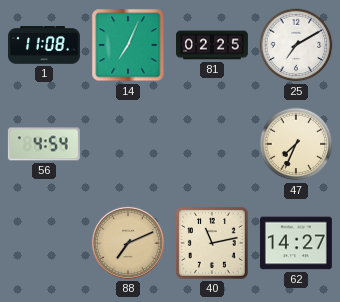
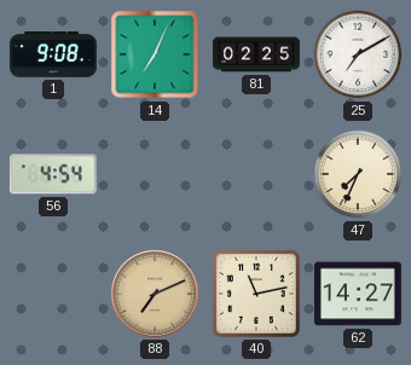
1: 11:08 -> 9:08 (53, 54)
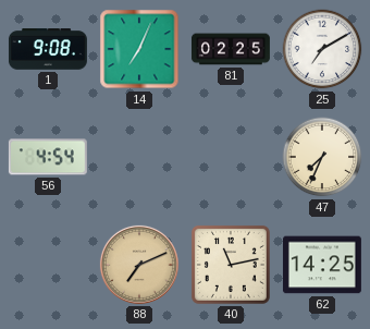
62: 14:27 -> 14:25 (322, 265)
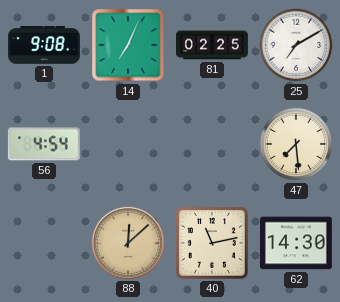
47: 7:34 -> 7:29 (296, 144)
88: 7:11 -> 12:08 (128, 243)
62: 14:25 -> 14:30 (296, 243)
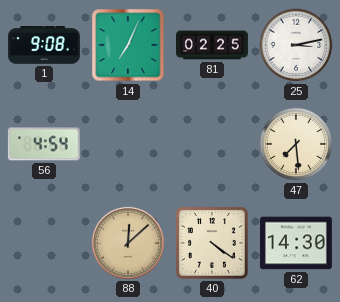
25: 7:10 -> 3:13 (296, 45)
40: 11:13 -> 4:21 (212, 243)
